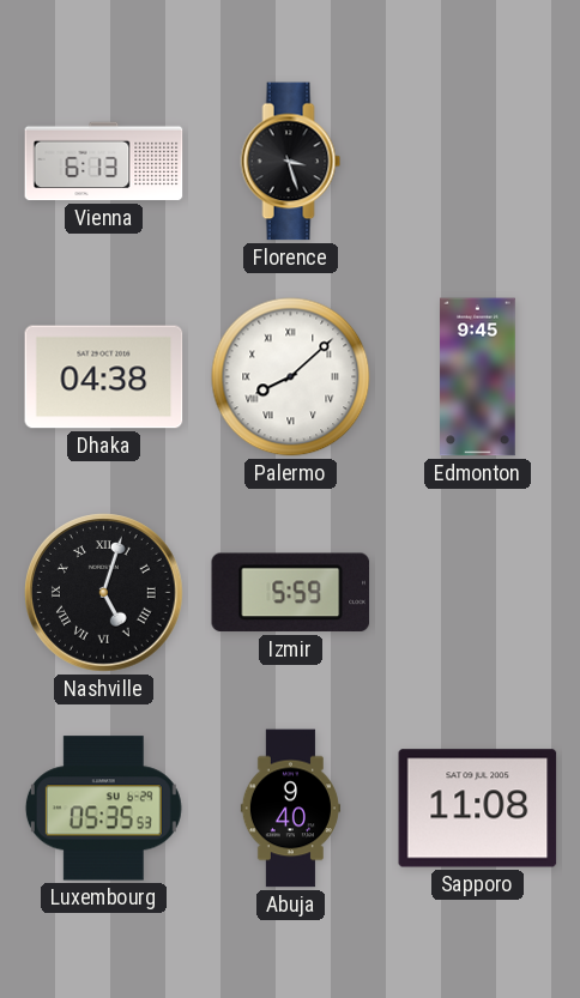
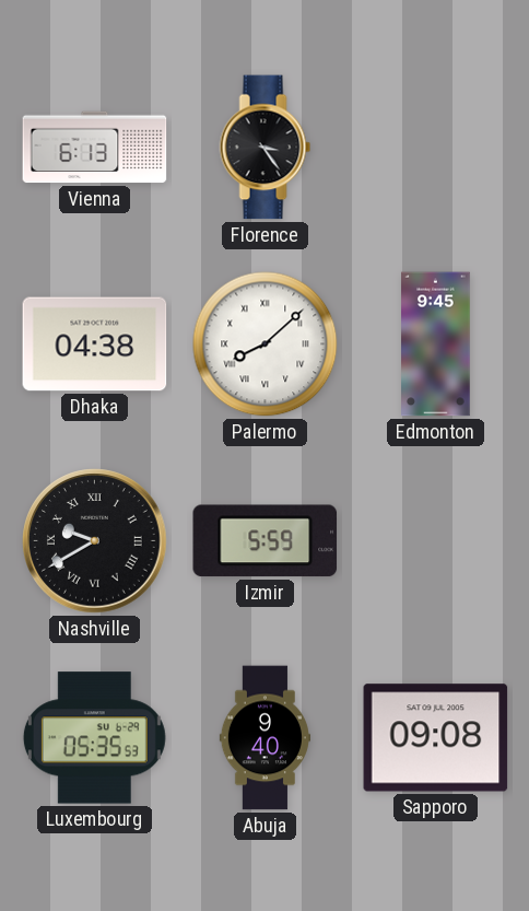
Florence: 3:27 -> 3:24 (266, 148)
Nashville: 5:03 -> 9:40 (95, 541)
Sapporo: 11:08 -> 09:08 (436, 738)
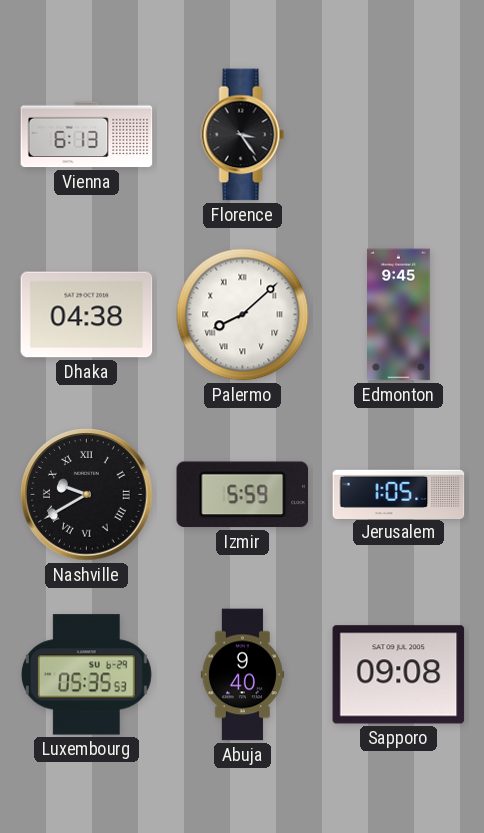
Jerusalem: none -> 1:05 (399, 494)
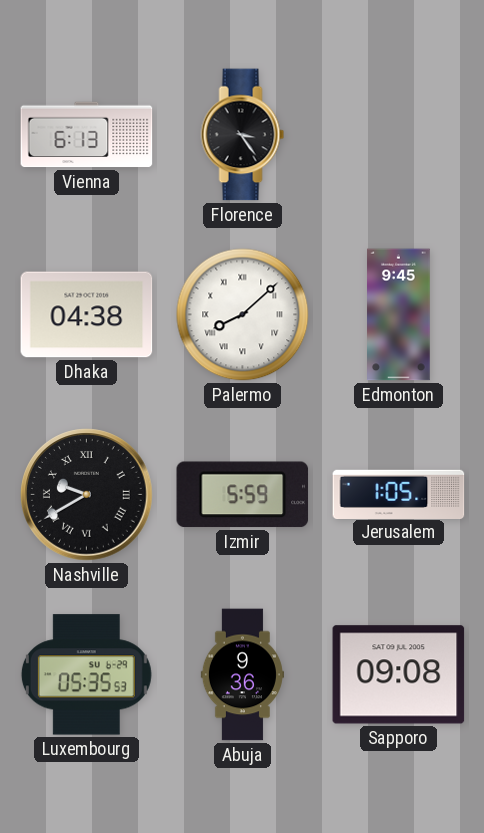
Abuja: 9:40 -> 9:36 (242, 675)
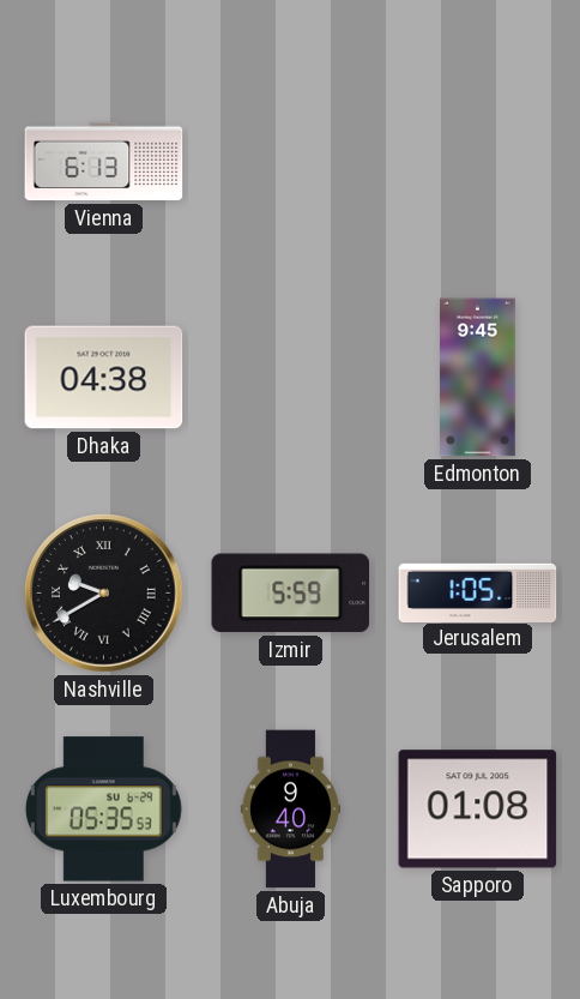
Florence: 3:24 -> none (243, 135)
Palermo: 8:08 -> none (243, 315)
Abuja: 9:36 -> 9:40 (290, 810)
Sapporo: 09:08 -> 01:08 (478, 810)
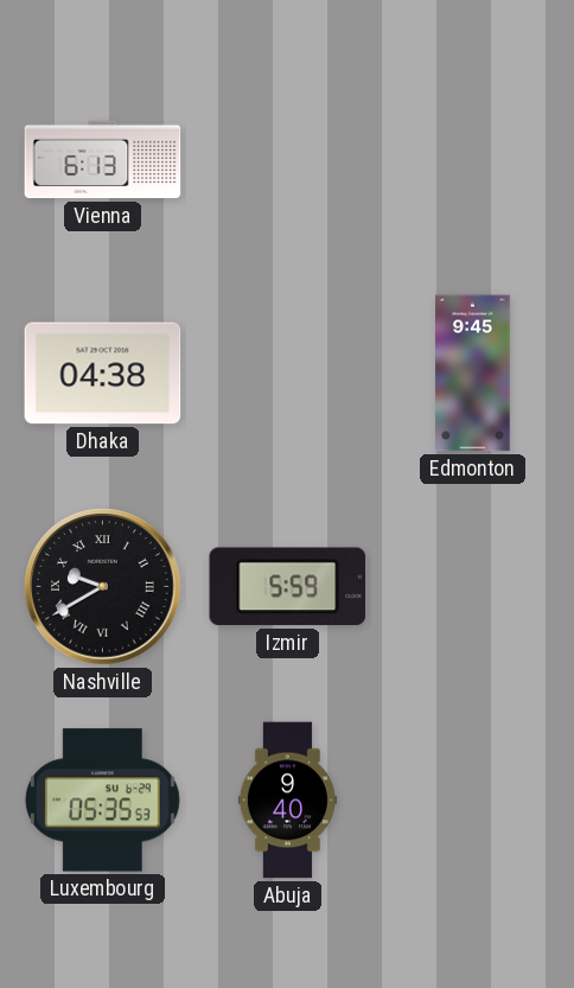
Jerusalem: 1:05 -> none (478, 592)
Sapporo: 01:08 -> none (478, 810)
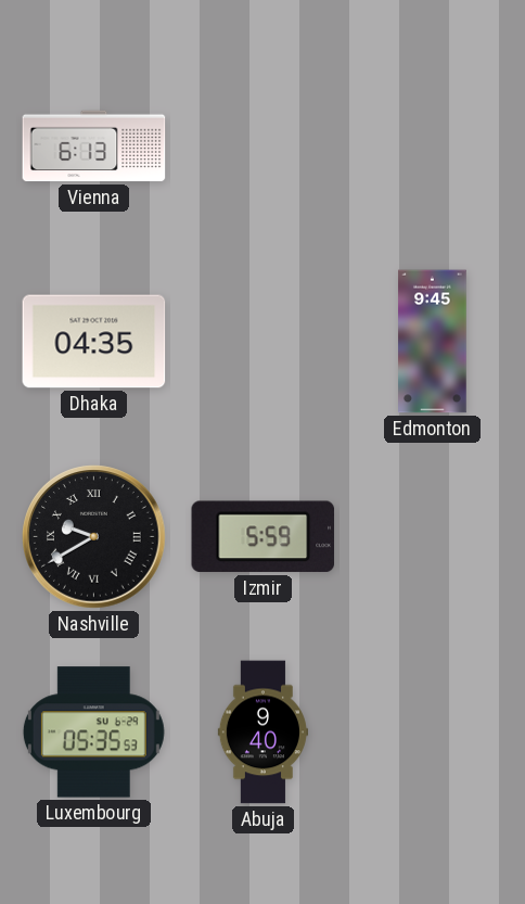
Dhaka: 04:38 -> 04:35 (94, 342)
